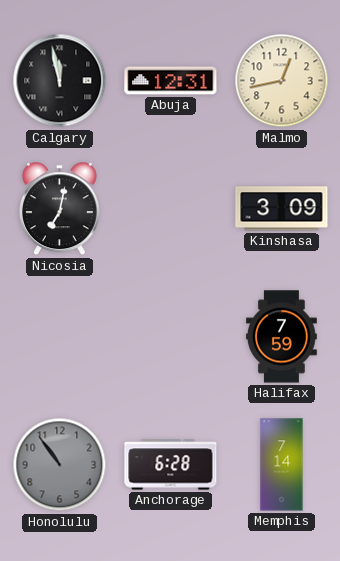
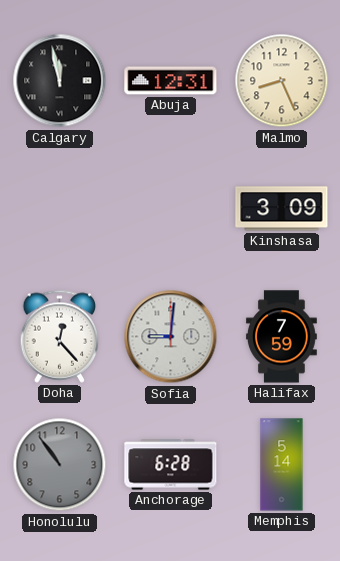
Malmo: 12:43 -> 8:26 (282, 81)
Nicosia: 7:02 -> none (59, 209)
Doha: none -> 12:23 (60, 336)
Sofia: none -> 9:01 (171, 337)
Memphis: 7:14 -> 5:14 (282, 465)
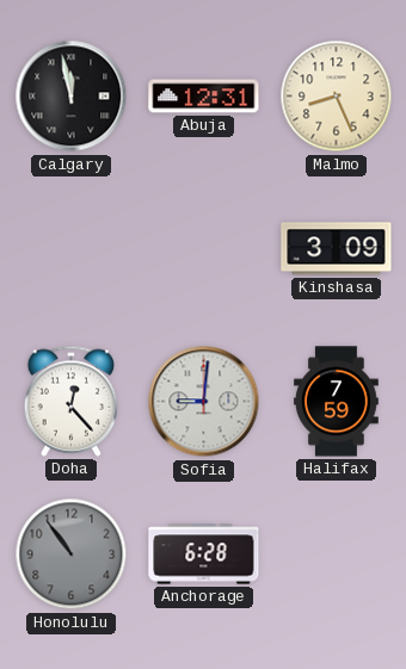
Memphis: 5:14 -> none (282, 465)
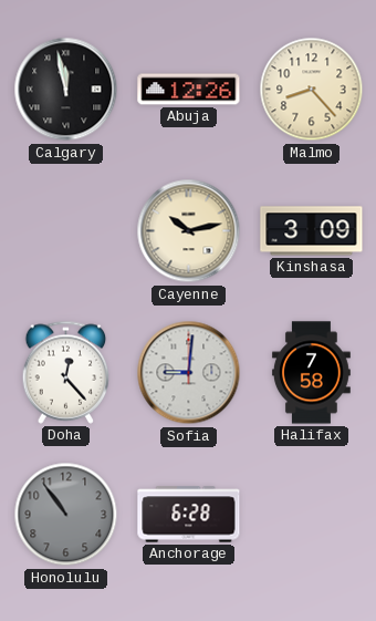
Abuja: 12:31 -> 12:26 (189, 90)
Malmo: 8:26 -> 8:23 (312, 90)
Cayenne: none -> 10:13 (189, 231)
Halifax: 7:59 -> 7:58 (311, 373)
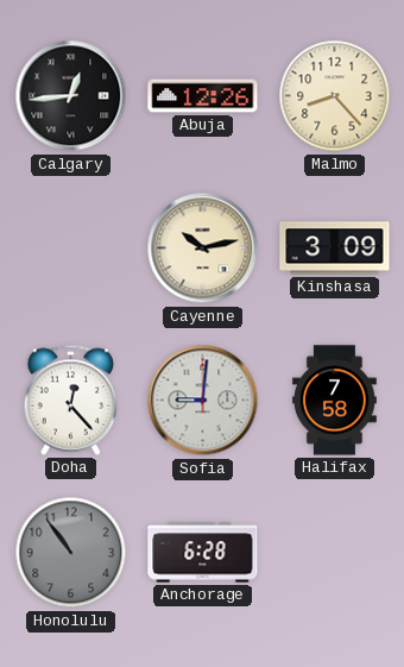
Calgary: 11:58 -> 12:44 (71, 96)
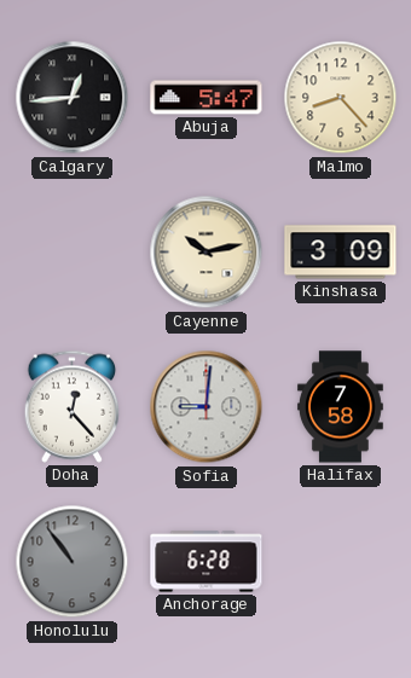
Abuja: 12:26 -> 5:47 (207, 98)
